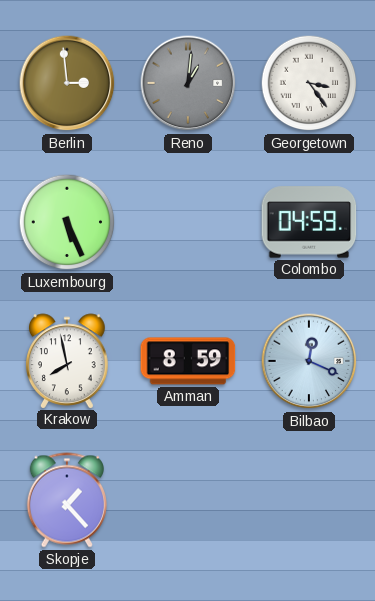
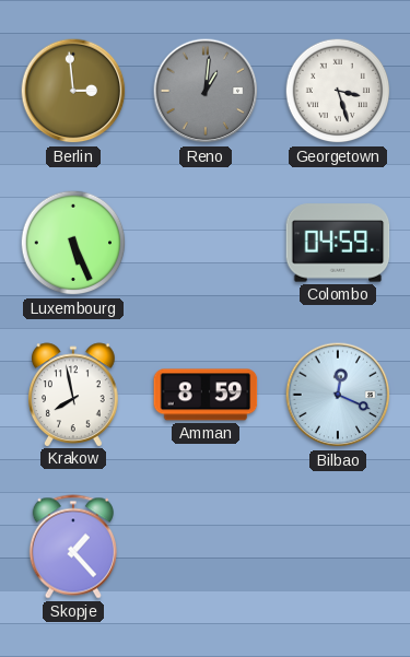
Georgetown: 3:24 -> 3:27 (338, 91)
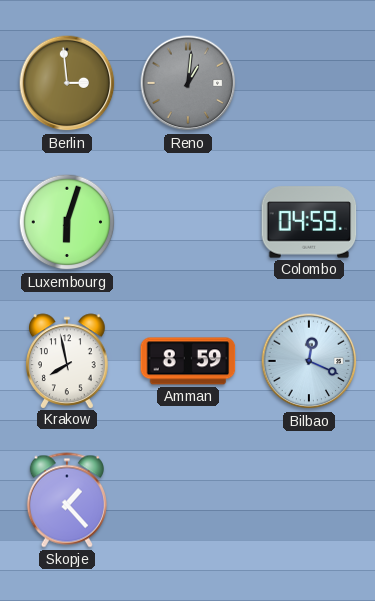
Georgetown: 3:27 -> none (338, 91)
Luxembourg: 5:26 -> 6:03 (67, 222)
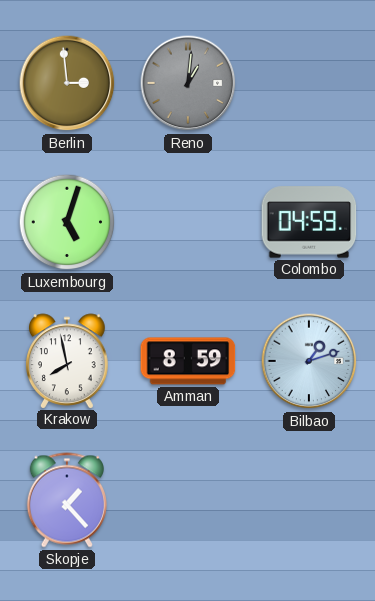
Luxembourg: 6:03 -> 5:03 (67, 222)
Bilbao: 12:19 -> 1:12 (309, 361)
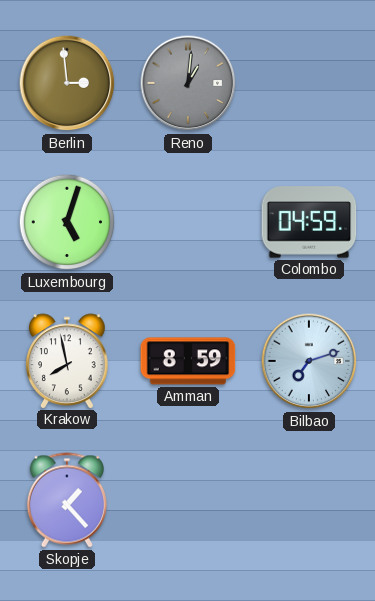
Bilbao: 1:12 -> 7:12 (309, 361)
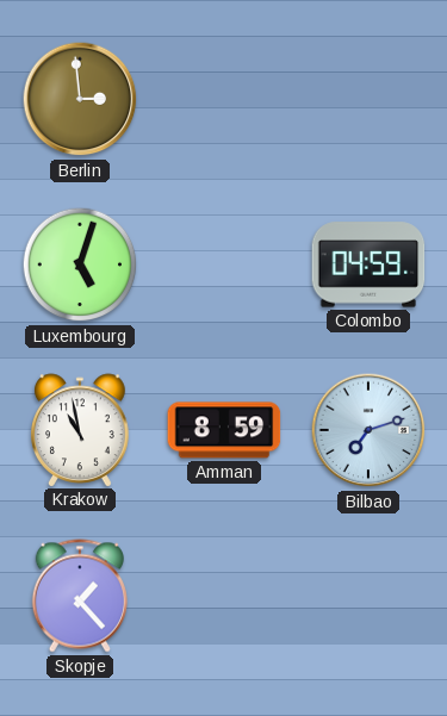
Reno: 1:01 -> none (188, 83)
Krakow: 7:58 -> 10:58 (81, 430)
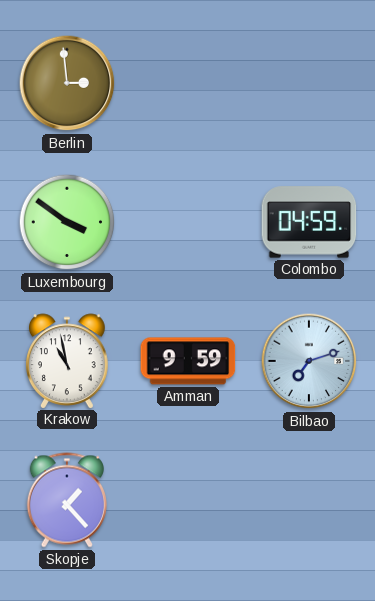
Luxembourg: 5:03 -> 3:51 (67, 222)
Amman: 8:59 -> 9:59 (188, 361)
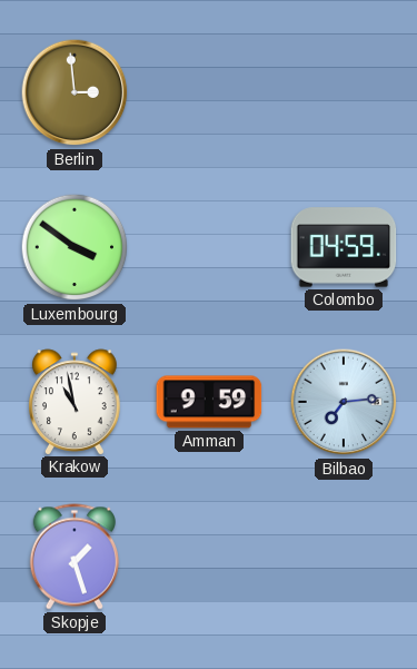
Bilbao: 7:12 -> 7:14 (344, 402)
Skopje: 1:23 -> 1:27 (75, 557)
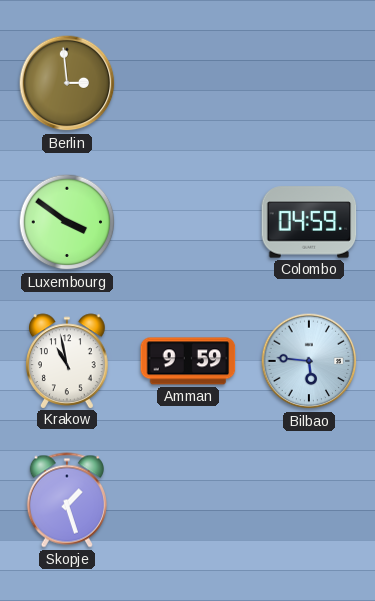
Bilbao: 7:14 -> 5:46 (309, 361)
